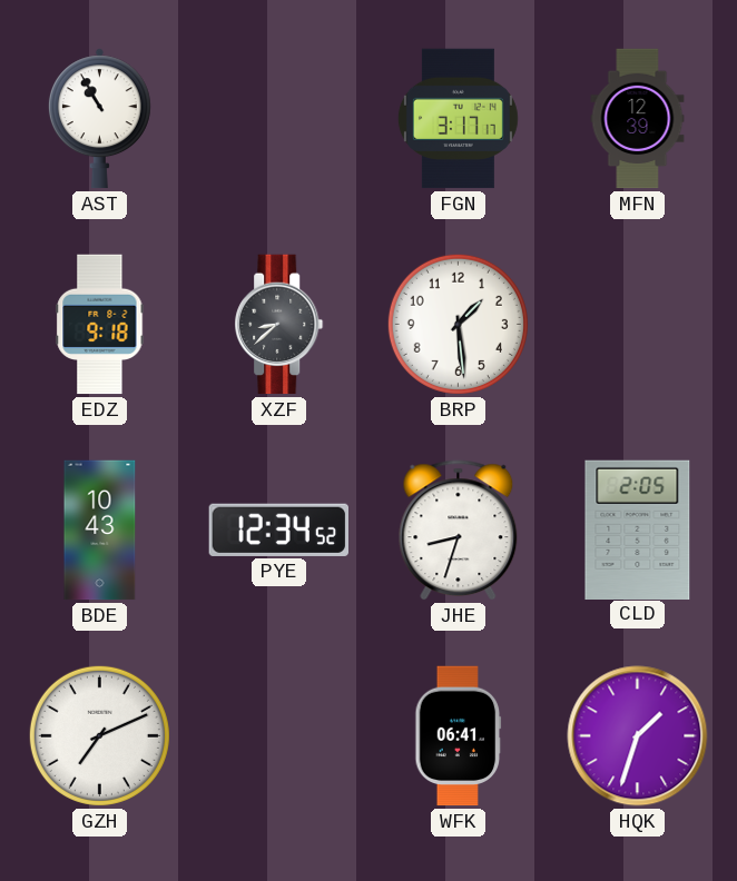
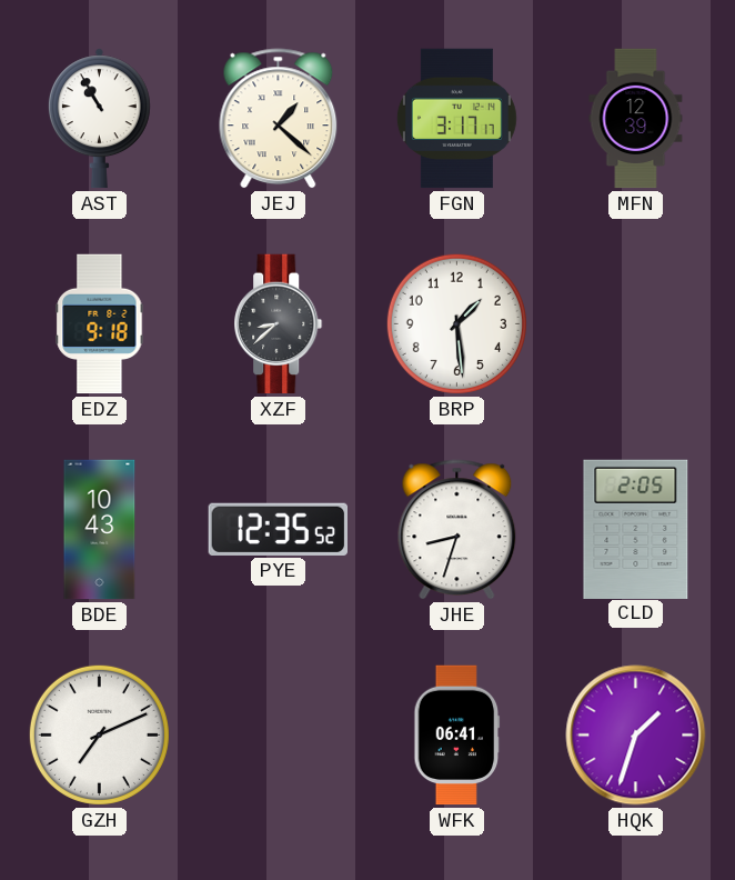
JEJ: none -> 1:22 (279, 119)
PYE: 12:34 -> 12:35 (278, 529)
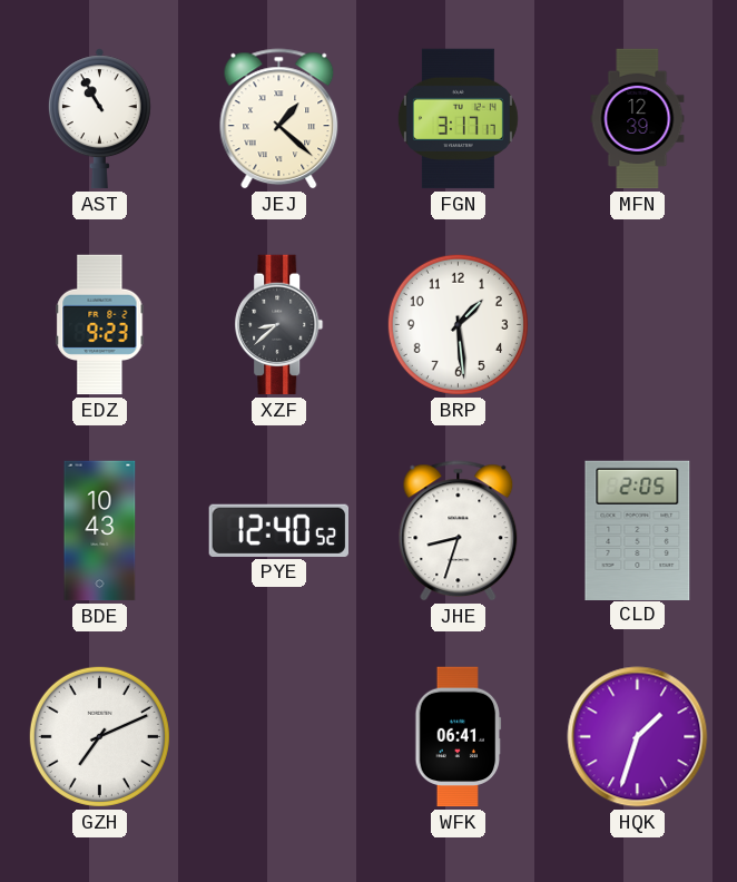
EDZ: 9:18 -> 9:23 (100, 325)
PYE: 12:35 -> 12:40 (278, 530)
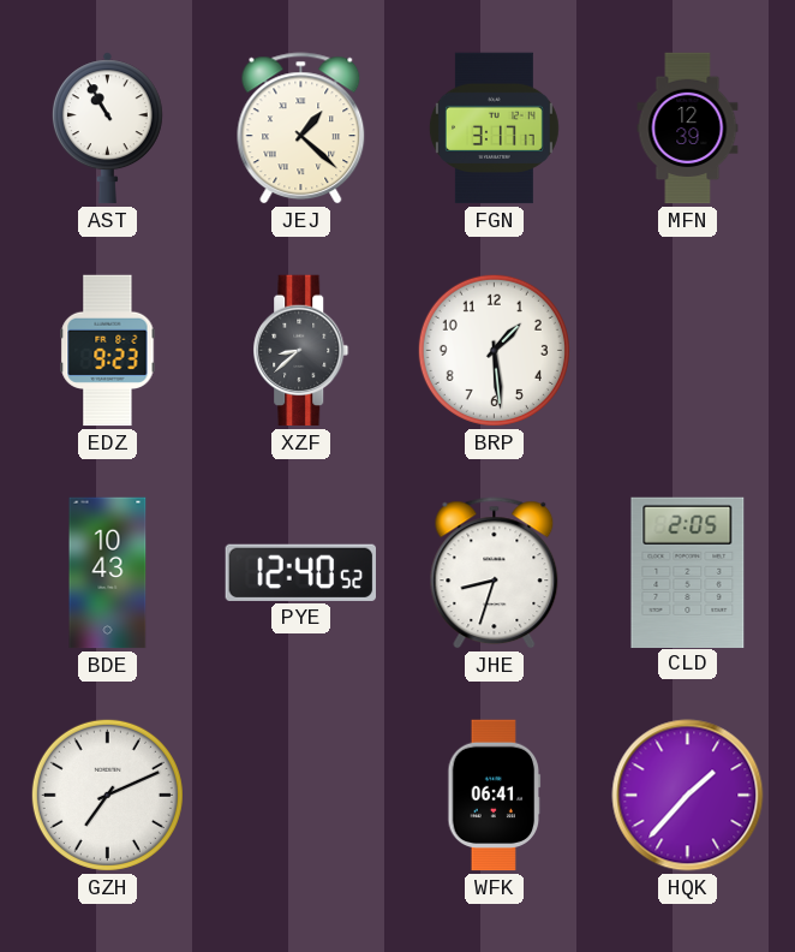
HQK: 1:33 -> 1:37 (688, 796)
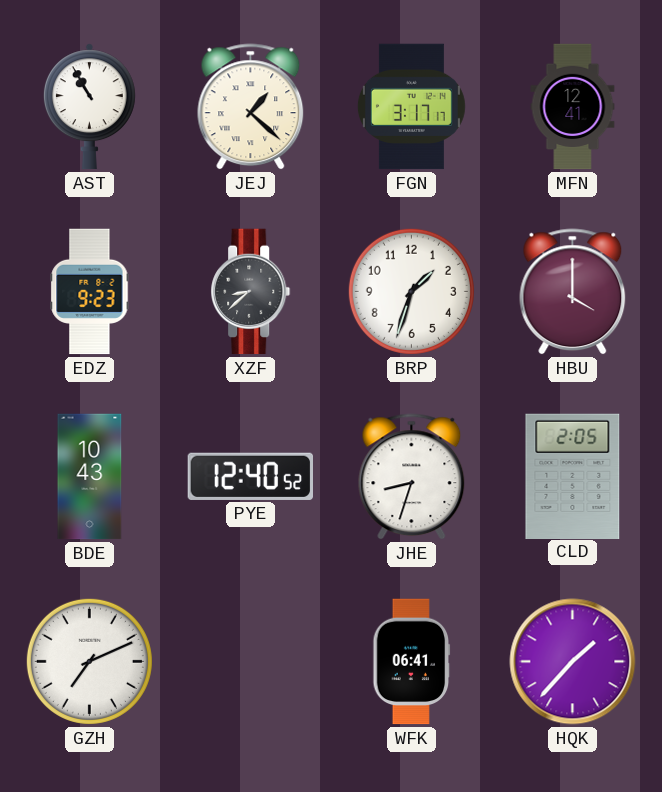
MFN: 12:39 -> 12:41 (573, 107)
BRP: 1:29 -> 1:33 (411, 291)
HBU: none -> 4:00 (573, 292)
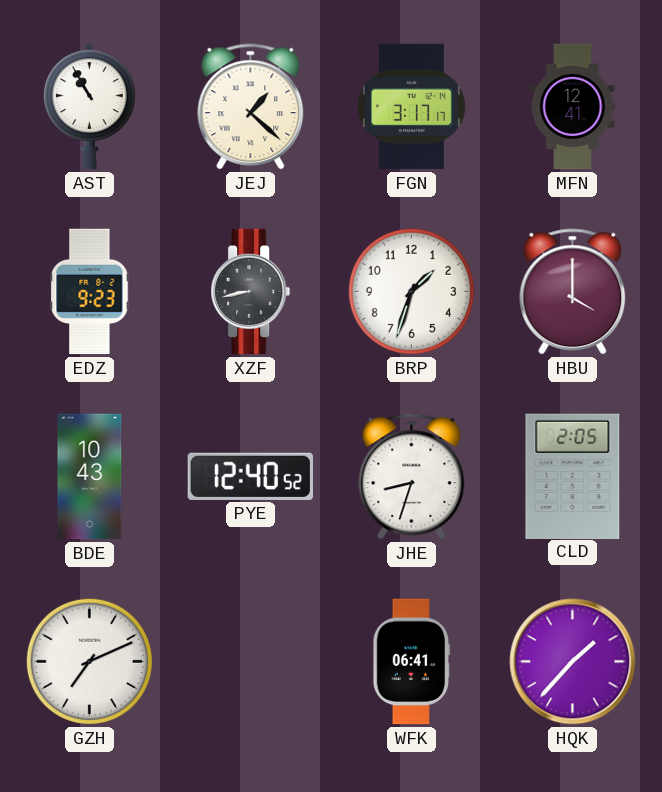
XZF: 8:38 -> 8:43 (251, 292)
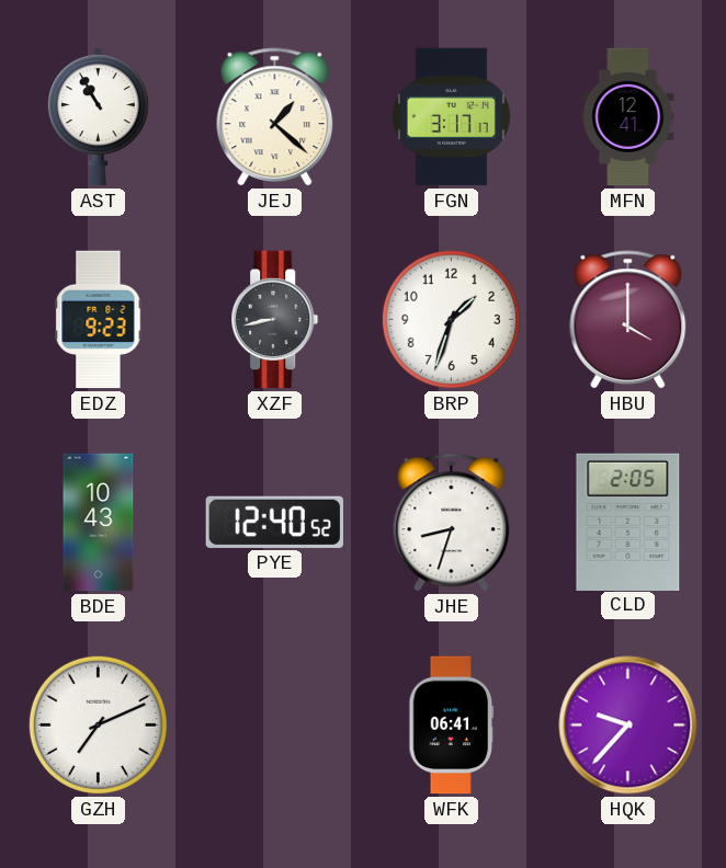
HQK: 1:37 -> 9:37 (628, 726)
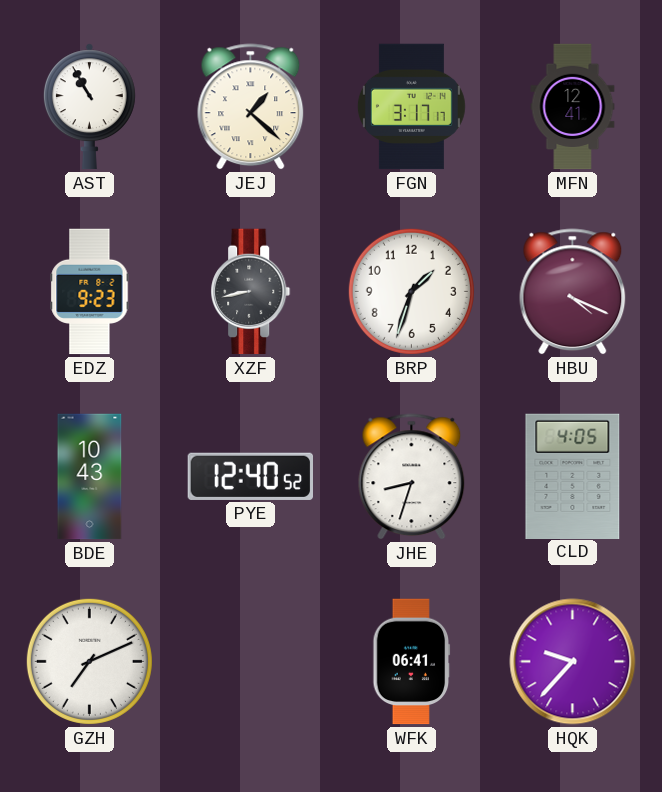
HBU: 4:00 -> 4:19 (573, 292)
CLD: 2:05 -> 4:05 (573, 476)
